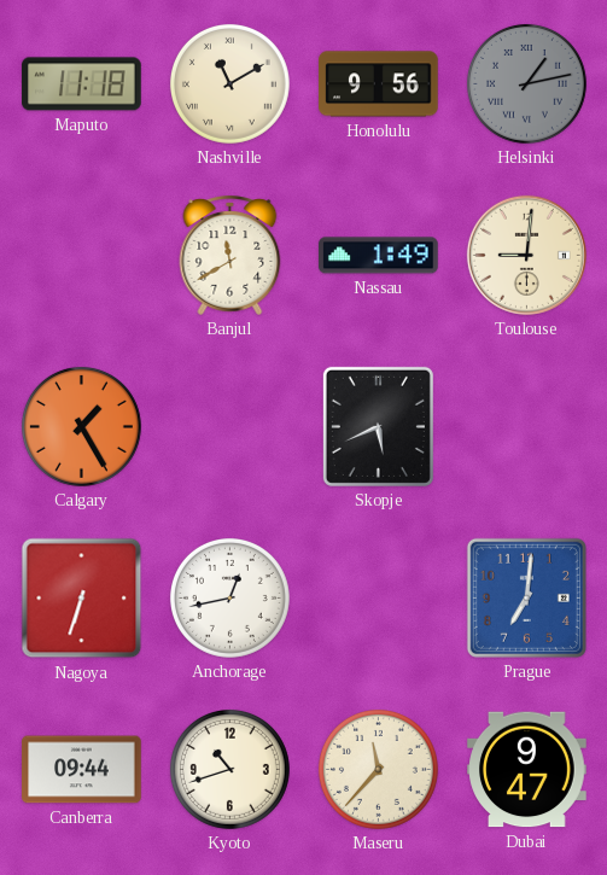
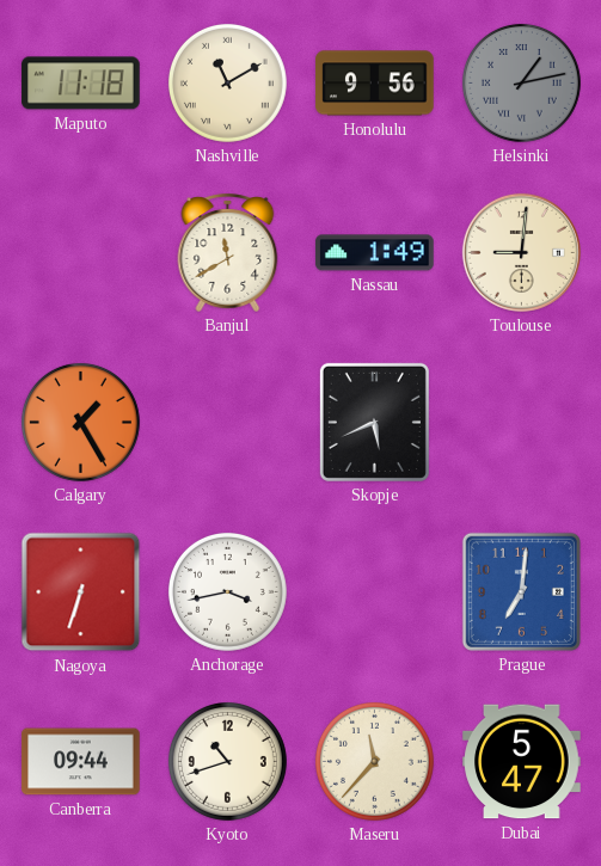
Anchorage: 12:43 -> 3:43 (227, 591)
Dubai: 9:47 -> 5:47 (522, 762)
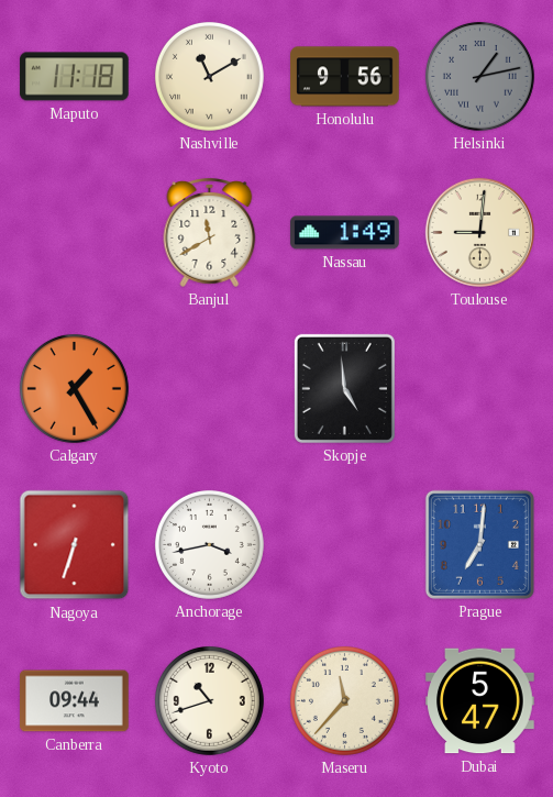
Skopje: 5:41 -> 4:59 (344, 388)
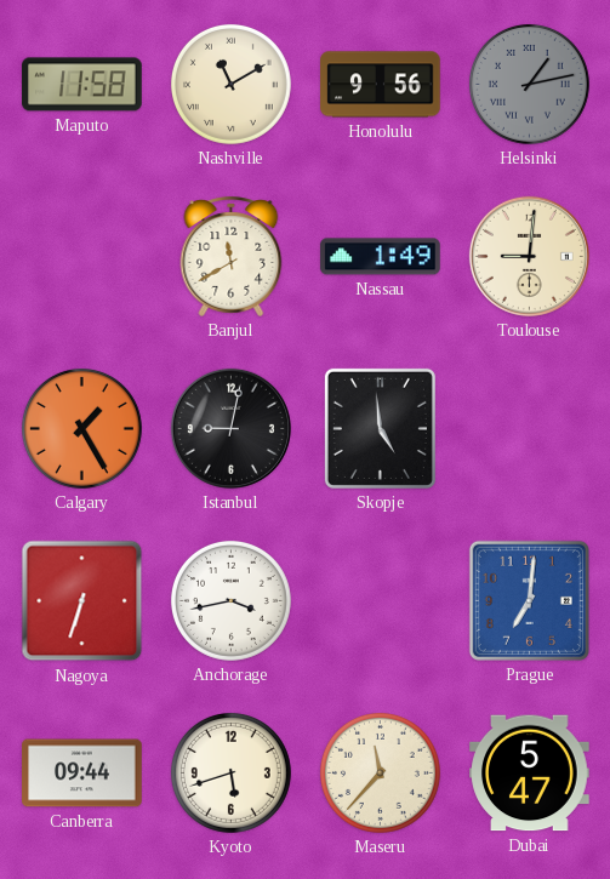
Maputo: 11:18 -> 11:58 (82, 85)
Istanbul: none -> 9:02 (230, 428)
Kyoto: 10:42 -> 5:42 (230, 772)
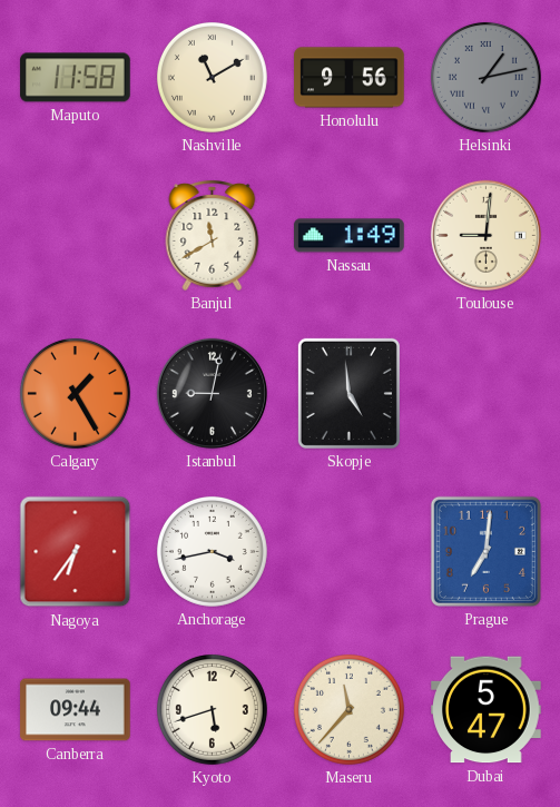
Nagoya: 6:33 -> 6:36 (76, 552)
